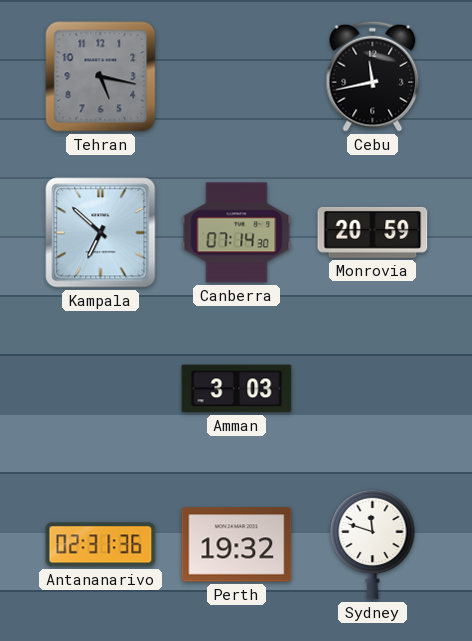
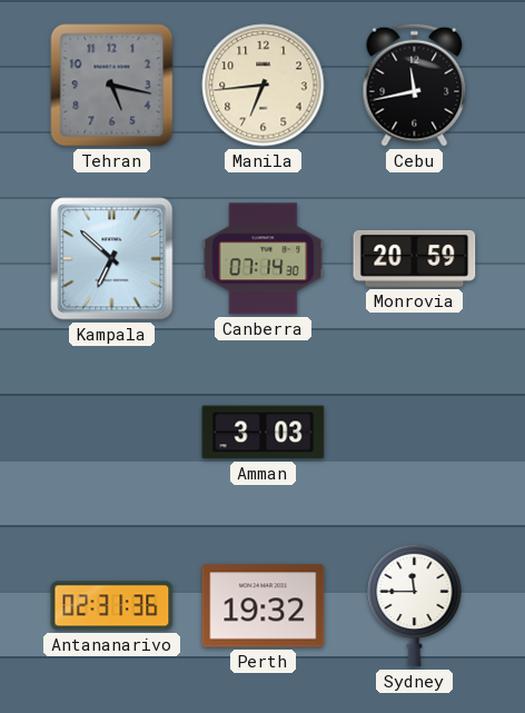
Manila: none -> 6:44 (264, 86)
Sydney: 11:48 -> 11:45 (415, 605)
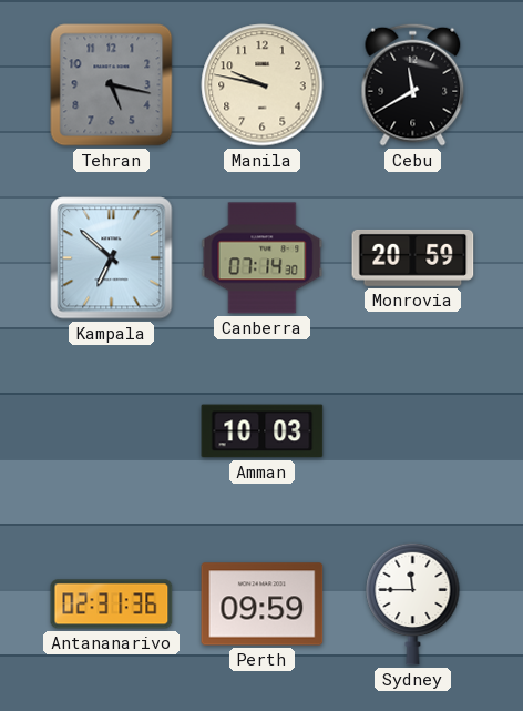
Manila: 6:44 -> 9:47 (263, 85)
Cebu: 11:43 -> 11:40 (413, 84)
Amman: 3:03 -> 10:03 (263, 431)
Perth: 19:32 -> 09:59 (263, 605)
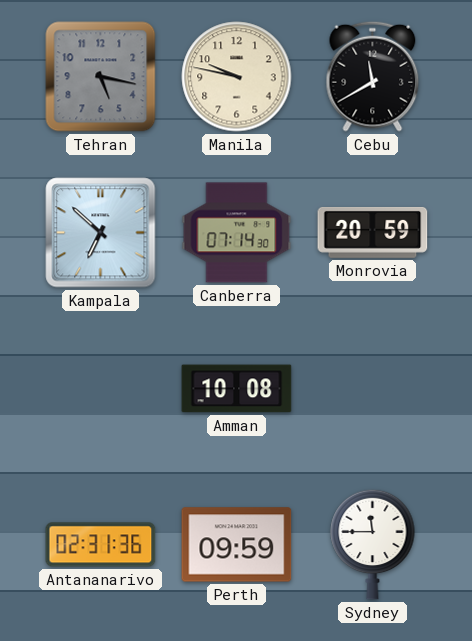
Amman: 10:03 -> 10:08 (237, 389)
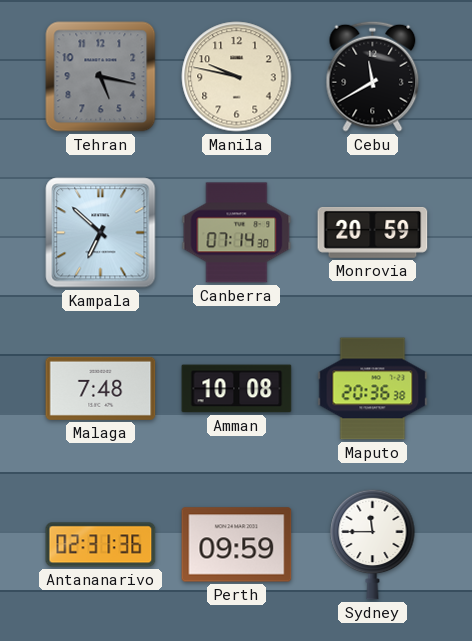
Malaga: none -> 7:48 (101, 388)
Maputo: none -> 20:36 (373, 389)
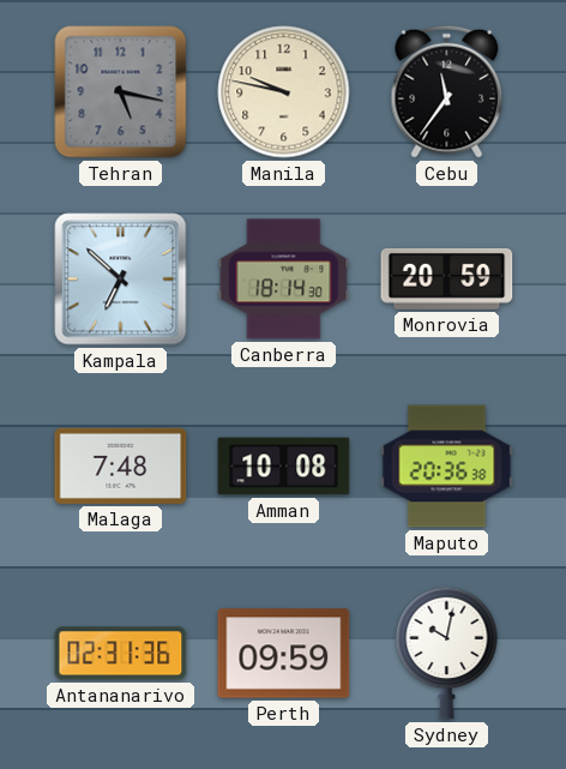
Cebu: 11:40 -> 11:36 (447, 91)
Canberra: 07:14 -> 18:14 (284, 280)
Sydney: 11:45 -> 10:02 (447, 653)
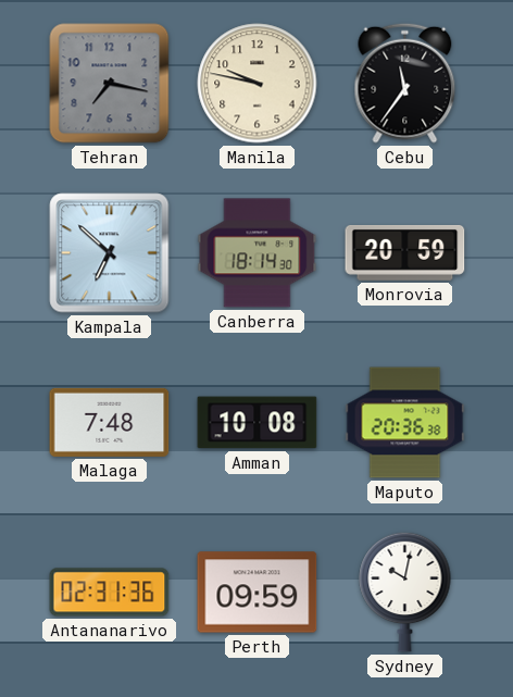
Tehran: 5:17 -> 7:17 (110, 84)
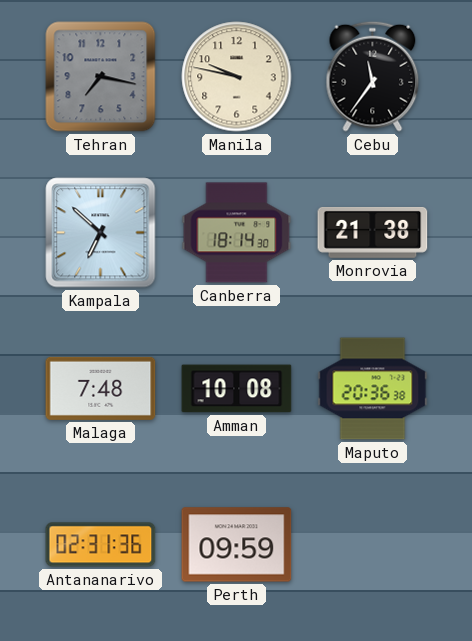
Monrovia: 20:59 -> 21:38 (373, 232)
Sydney: 10:02 -> none (405, 592)
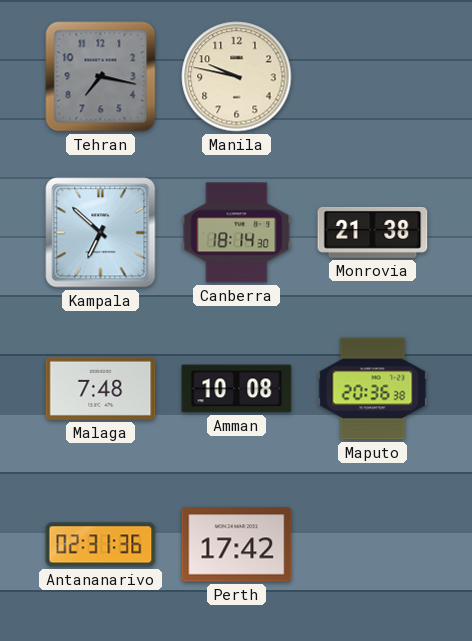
Cebu: 11:36 -> none (373, 76)
Perth: 09:59 -> 17:42 (237, 545)
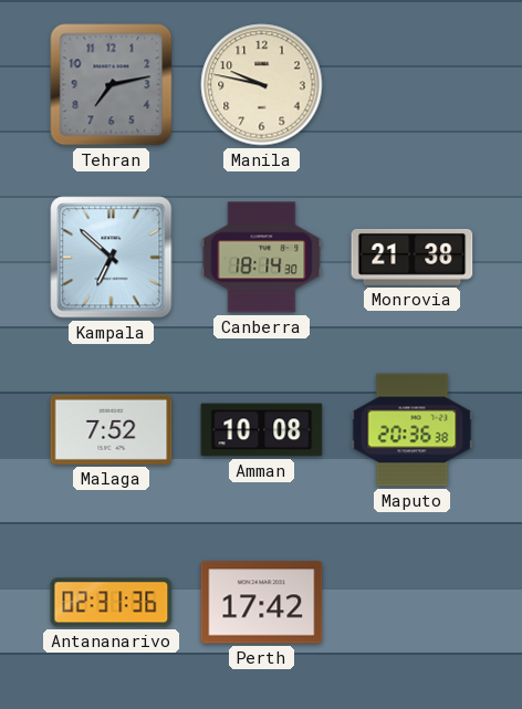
Tehran: 7:17 -> 7:13 (112, 85)
Malaga: 7:48 -> 7:52 (112, 429)
